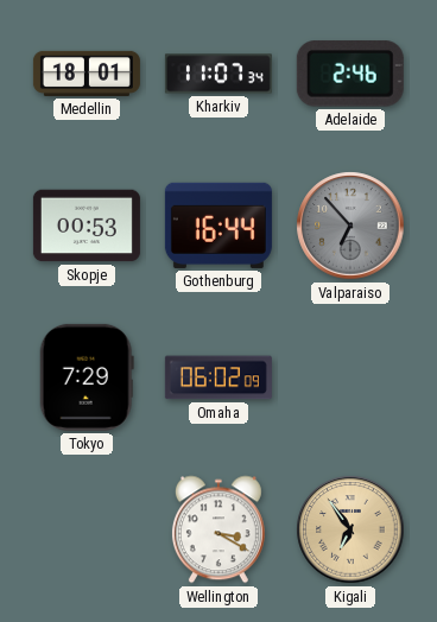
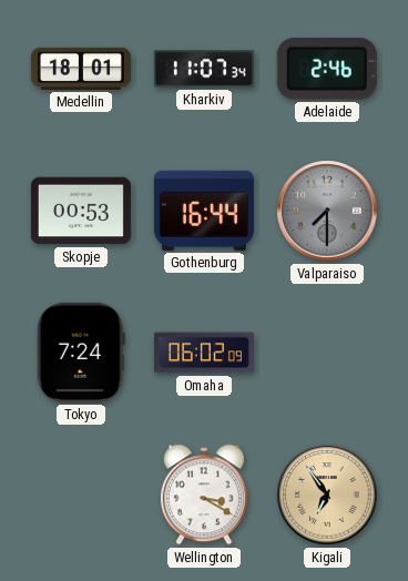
Valparaiso: 6:53 -> 7:30 (327, 211)
Tokyo: 7:29 -> 7:24 (81, 353)
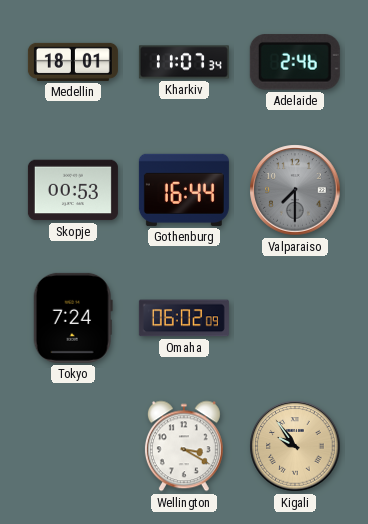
Kigali: 6:54 -> 9:54 (295, 446)
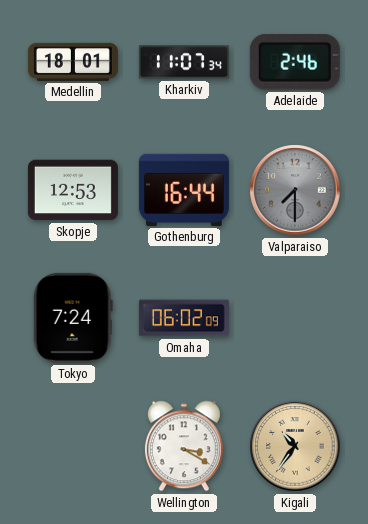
Skopje: 00:53 -> 12:53 (73, 190)
Kigali: 9:54 -> 10:36 (295, 446)
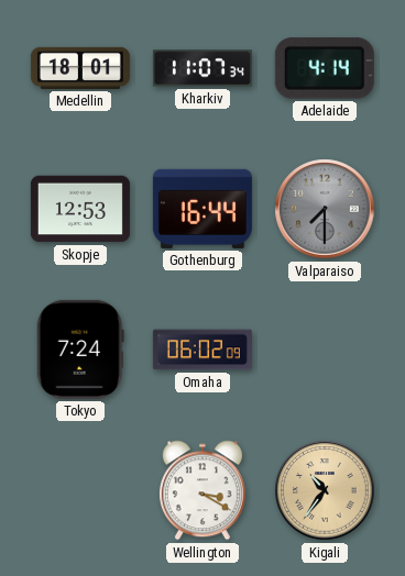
Adelaide: 2:46 -> 4:14 (325, 68)
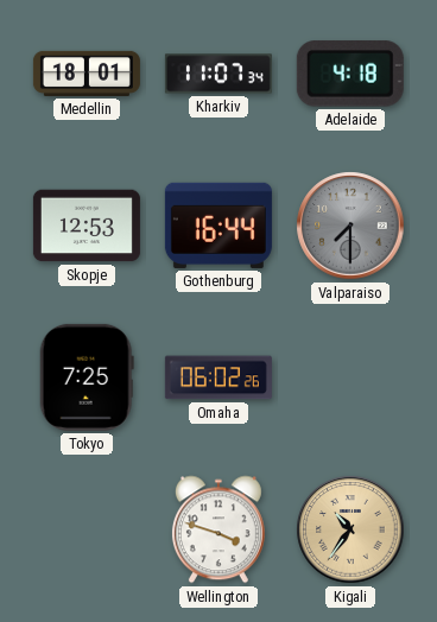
Adelaide: 4:14 -> 4:18 (350, 74)
Tokyo: 7:24 -> 7:25 (87, 377)
Omaha: 06:02:09 -> 06:02:26 (218, 377)
Wellington: 3:20 -> 3:48 (218, 529)
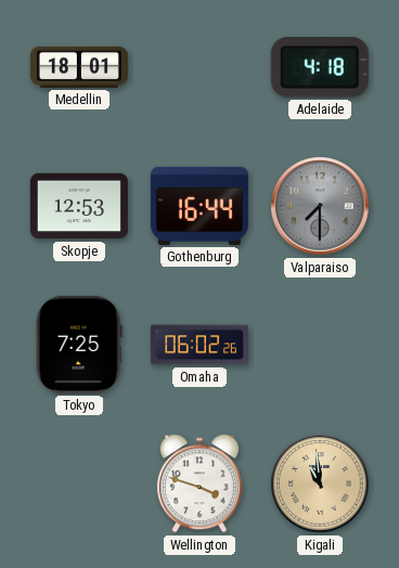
Kharkiv: 11:07 -> none (218, 74)
Kigali: 10:36 -> 10:59 (320, 483)
